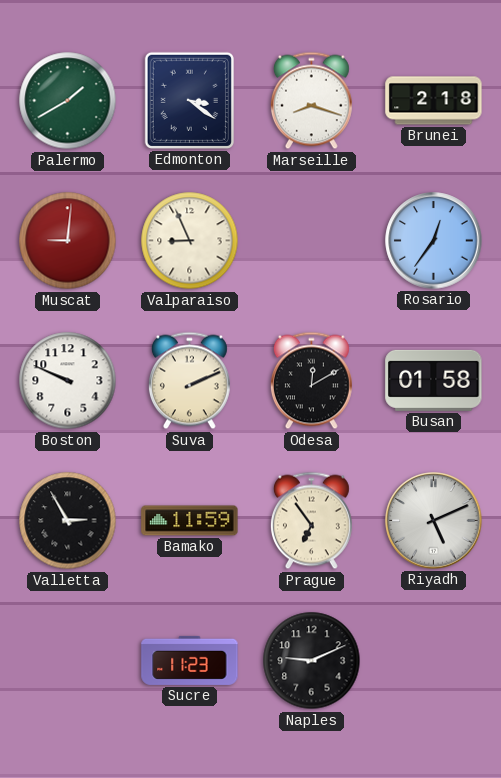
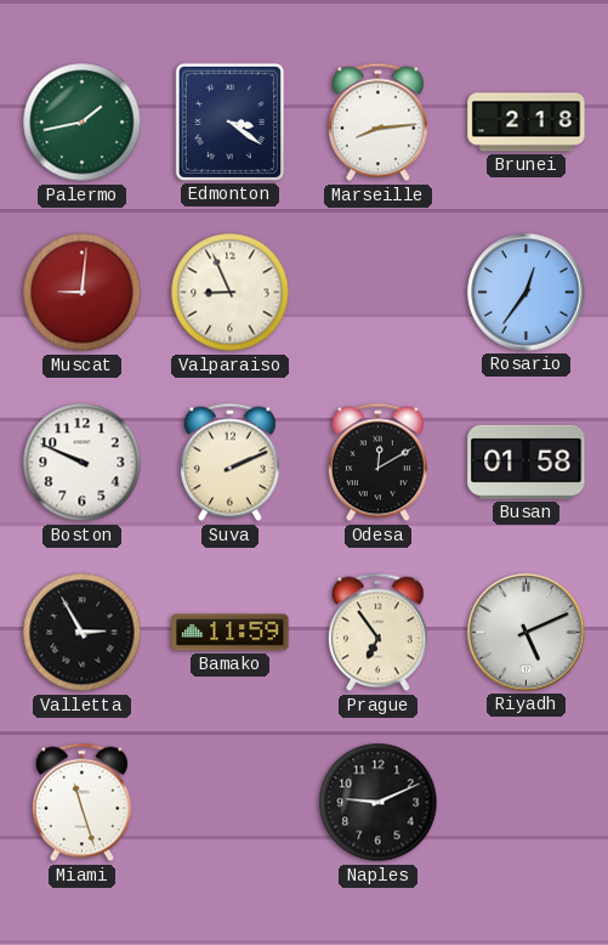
Palermo: 1:40 -> 1:43 (83, 123)
Marseille: 8:18 -> 8:14 (377, 123)
Miami: none -> 11:27 (81, 803)
Sucre: 11:23 -> none (190, 660)
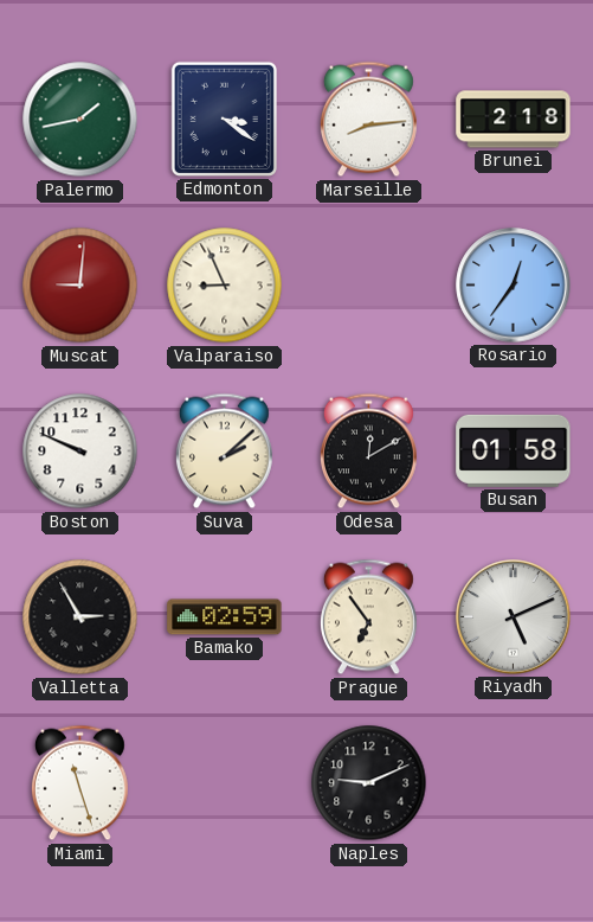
Suva: 2:11 -> 2:08 (224, 452)
Bamako: 11:59 -> 02:59 (225, 617)
